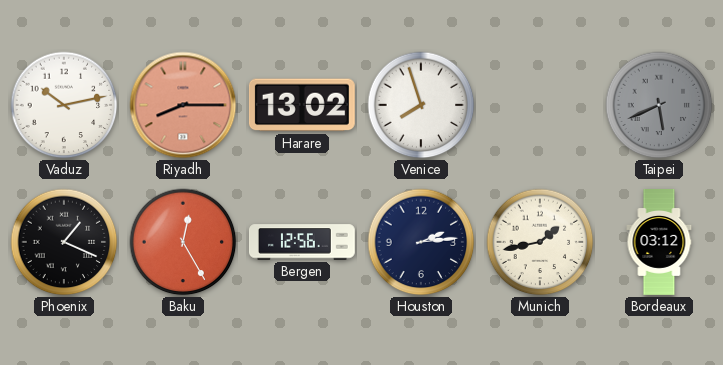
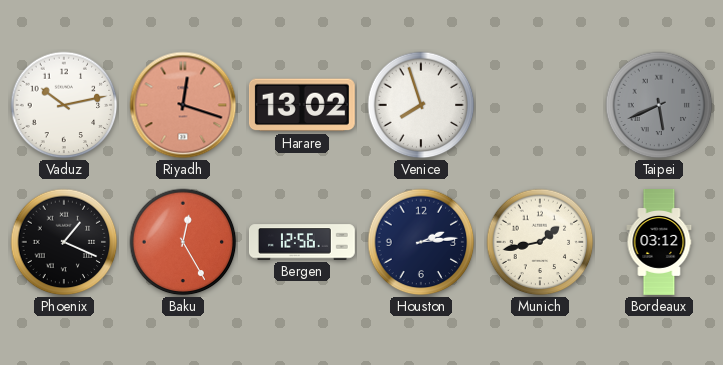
Riyadh: 8:15 -> 12:18 (183, 105)
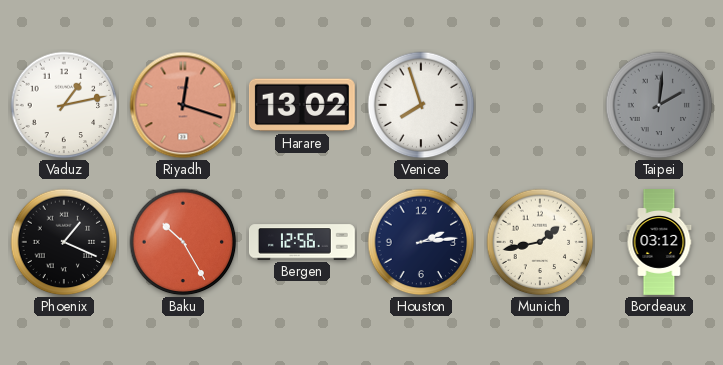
Vaduz: 10:13 -> 1:13 (64, 105)
Taipei: 5:41 -> 2:01 (659, 105)
Baku: 12:25 -> 10:25 (183, 242)
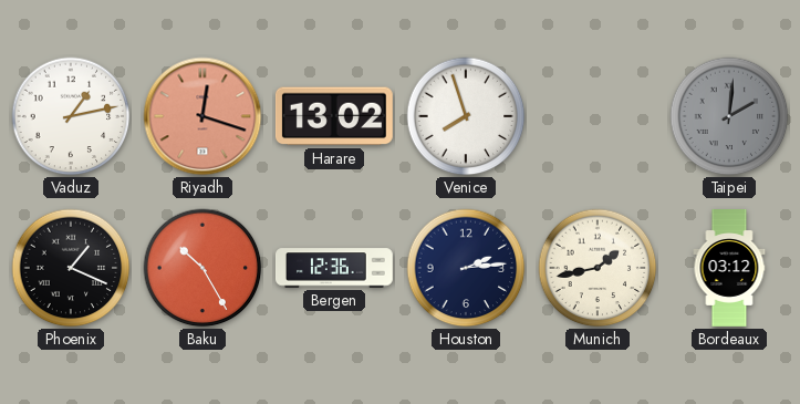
Bergen: 12:56 -> 12:36 (334, 268)
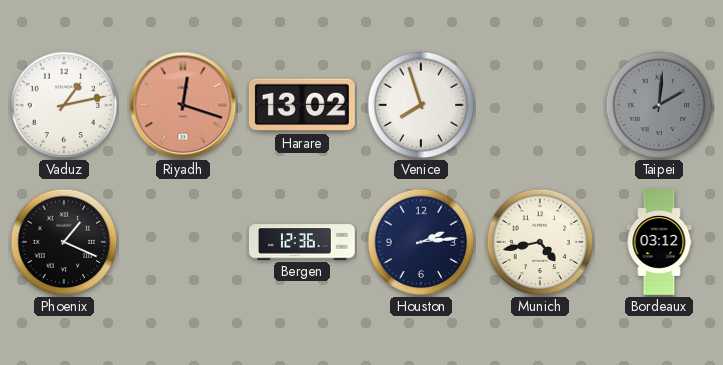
Baku: 10:25 -> none (202, 268)
Munich: 1:43 -> 4:43 (540, 242)
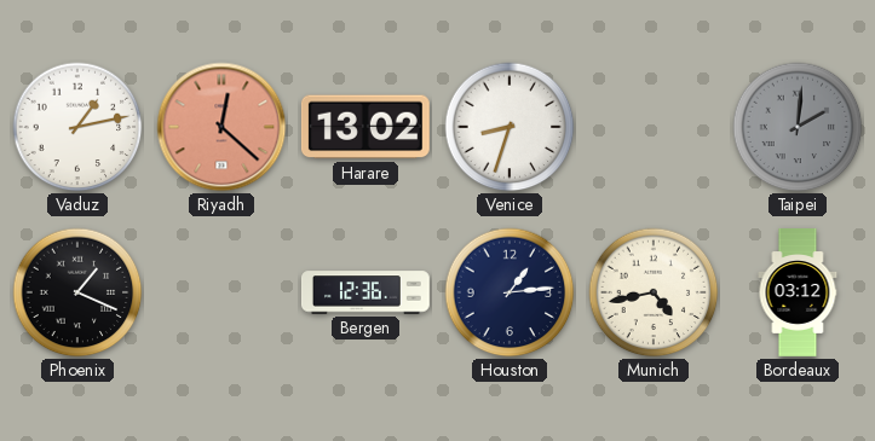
Riyadh: 12:18 -> 12:22 (221, 127)
Venice: 7:57 -> 8:33 (510, 127)
Houston: 2:14 -> 1:14 (510, 292)
